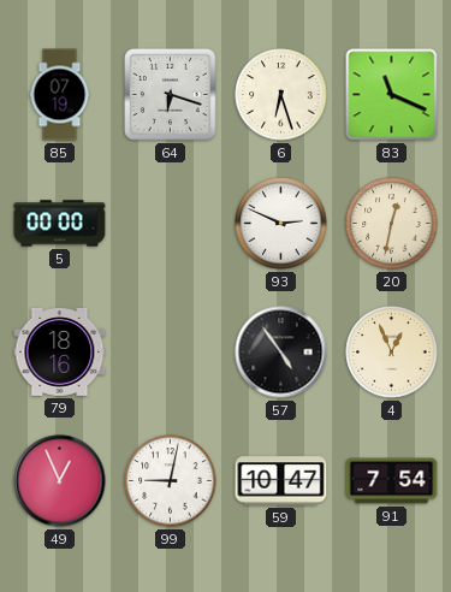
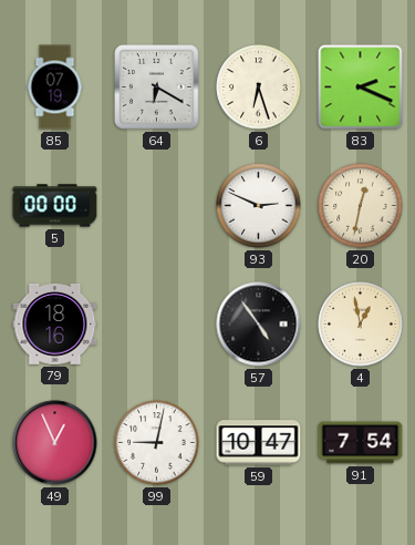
64: 6:18 -> 6:20 (157, 88)
83: 11:19 -> 2:19 (361, 88)
4: 12:56 -> 12:58 (361, 325)
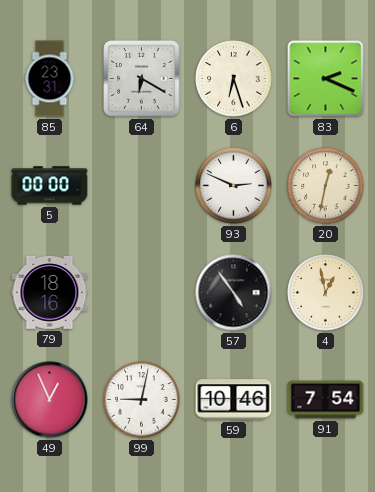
85: 07:19 -> 23:31 (50, 79)
59: 10:47 -> 10:46 (234, 400)
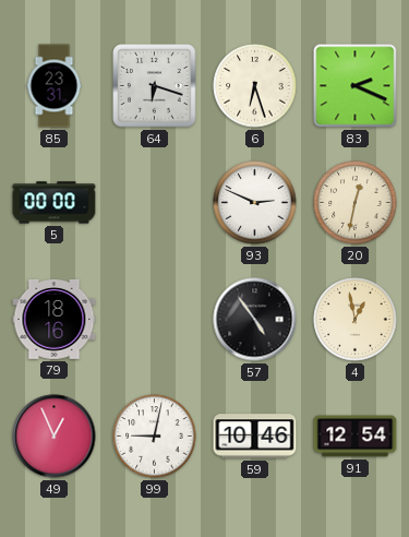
64: 6:20 -> 6:18 (155, 86)
91: 7:54 -> 12:54 (356, 437)
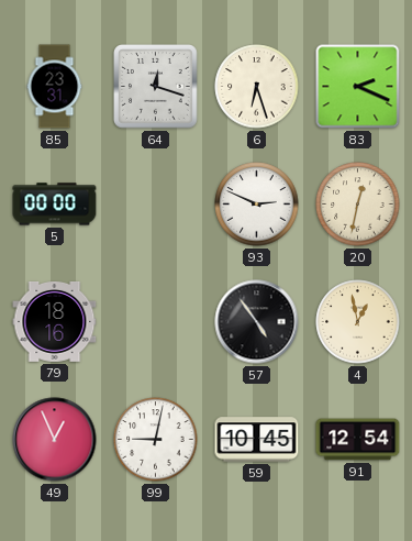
64: 6:18 -> 12:18 (156, 87)
59: 10:46 -> 10:45 (257, 440)
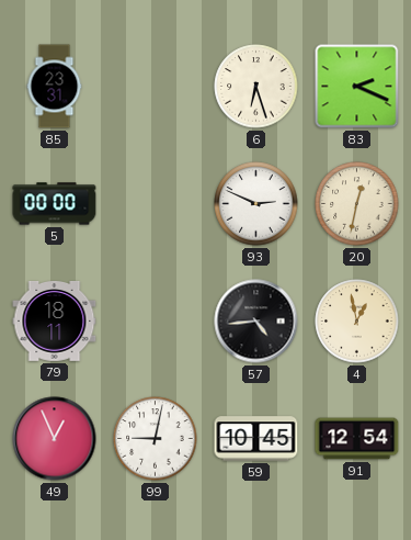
64: 12:18 -> none (156, 87)
79: 18:16 -> 18:11 (55, 322)
57: 4:54 -> 4:44 (256, 322)
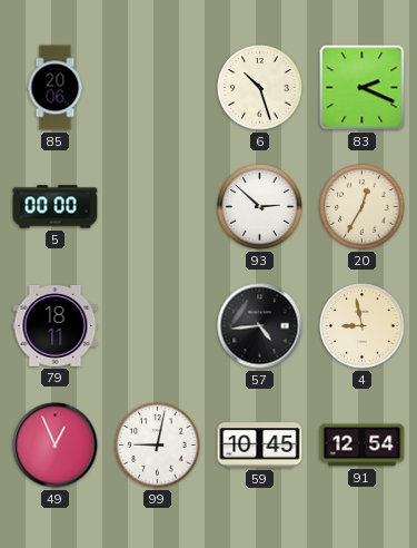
85: 23:31 -> 20:06 (56, 88)
6: 6:27 -> 10:27 (260, 88)
93: 2:49 -> 2:52 (260, 207)
20: 12:32 -> 12:35 (363, 207)
4: 12:58 -> 8:58 (363, 326)
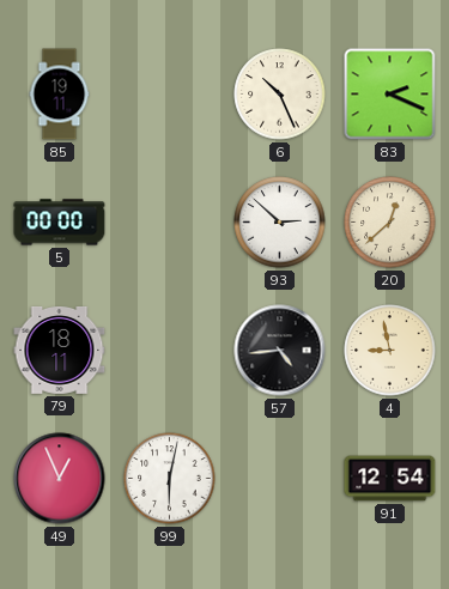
85: 20:06 -> 19:11 (60, 95)
6: 10:27 -> 10:26 (280, 95)
20: 12:35 -> 12:38 (390, 223)
99: 9:02 -> 6:02 (170, 479)
59: 10:45 -> none (260, 446)
